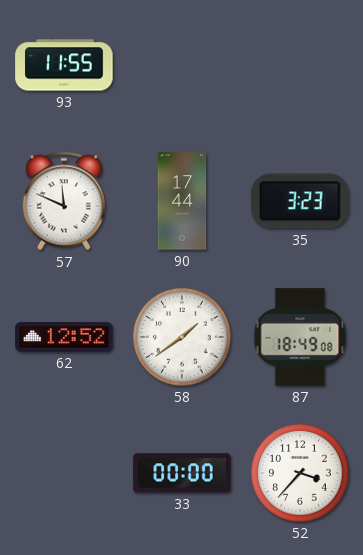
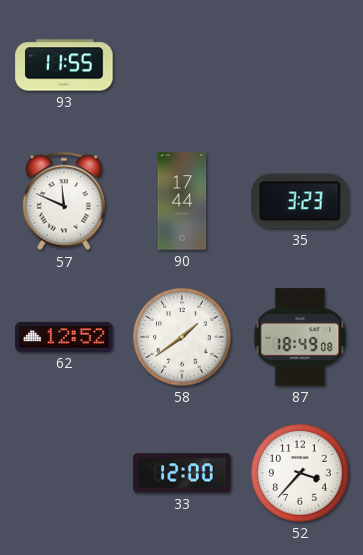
33: 00:00 -> 12:00 (182, 473)
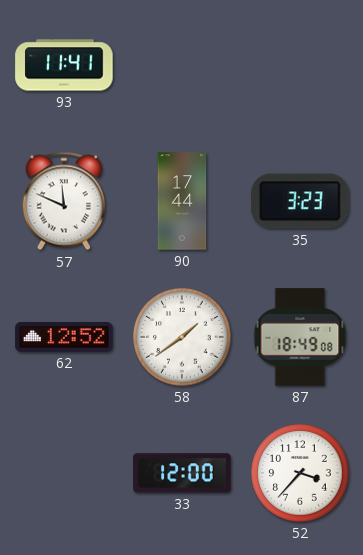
93: 11:55 -> 11:41 (64, 65)
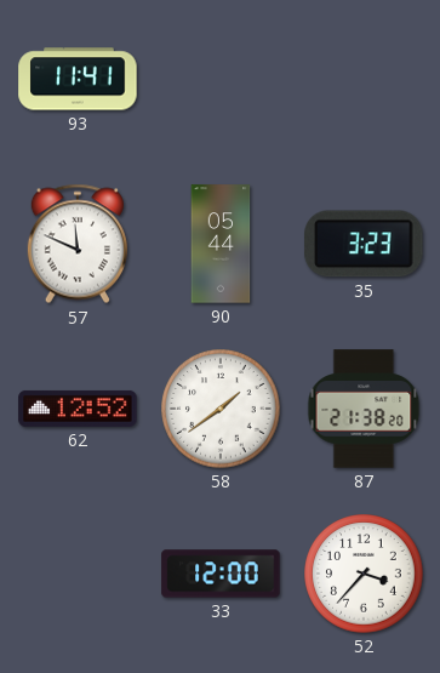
90: 17:44 -> 05:44 (221, 244)
87: 18:49 -> 21:38 (364, 409)
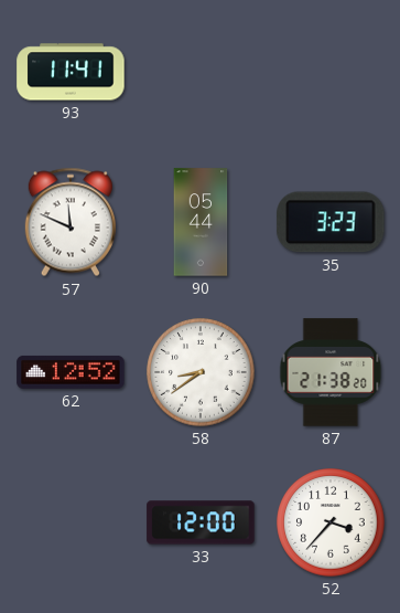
58: 1:39 -> 8:39 (201, 372)
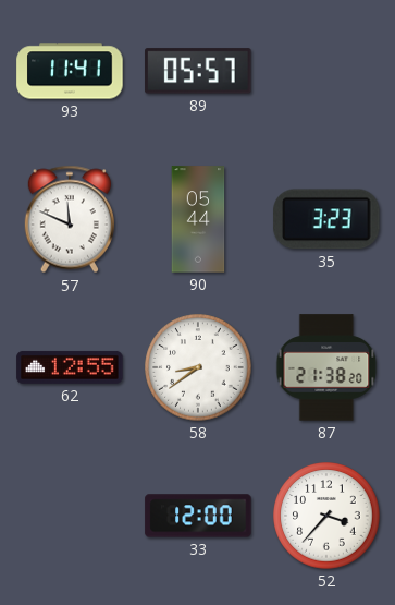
89: none -> 05:57 (198, 71)
62: 12:52 -> 12:55 (70, 367)
